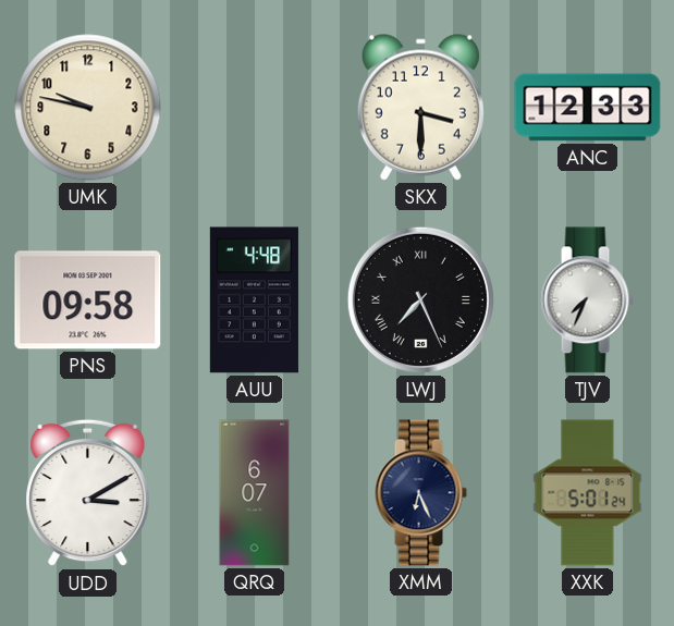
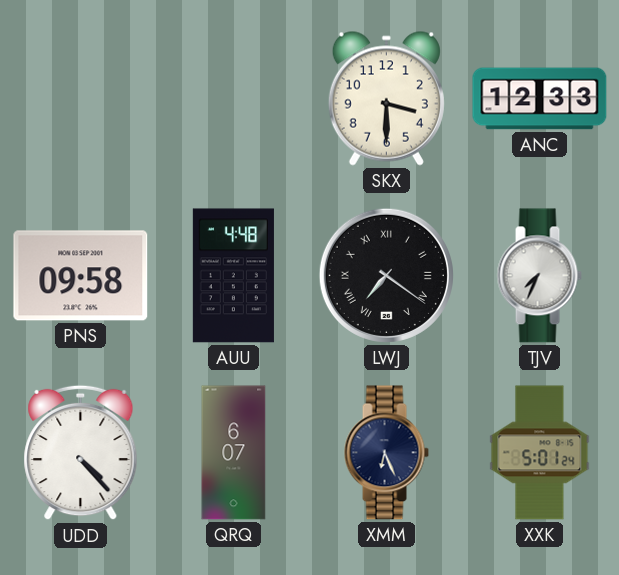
UMK: 9:47 -> none (88, 108)
LWJ: 7:26 -> 7:21 (386, 275)
UDD: 3:10 -> 4:23 (81, 453)
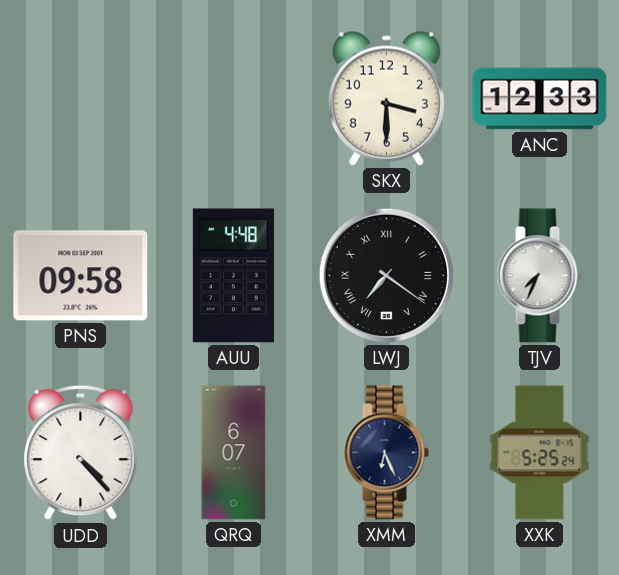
XXK: 5:01 -> 5:25 (540, 453)
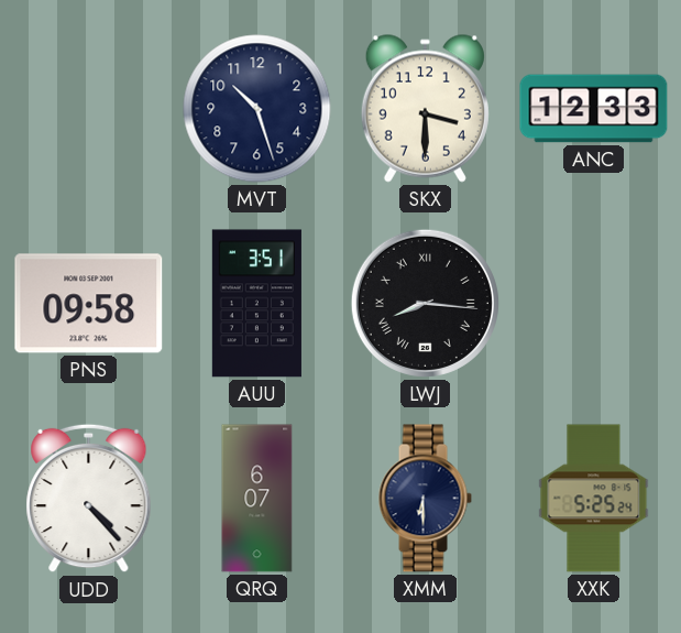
MVT: none -> 10:27 (257, 109)
AUU: 4:48 -> 3:51 (256, 304)
LWJ: 7:21 -> 8:16 (425, 303)
TJV: 7:34 -> none (539, 276)
XMM: 6:26 -> 6:30 (425, 499)
